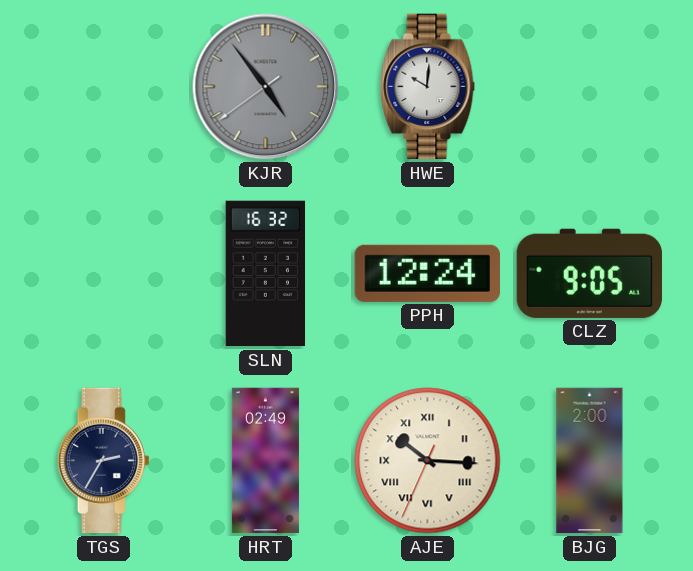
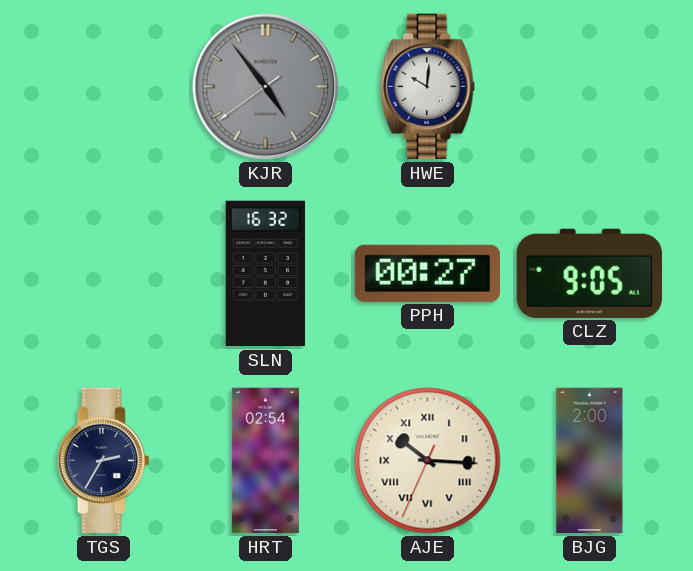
PPH: 12:24 -> 00:27 (427, 273)
HRT: 02:49 -> 02:54 (265, 461)
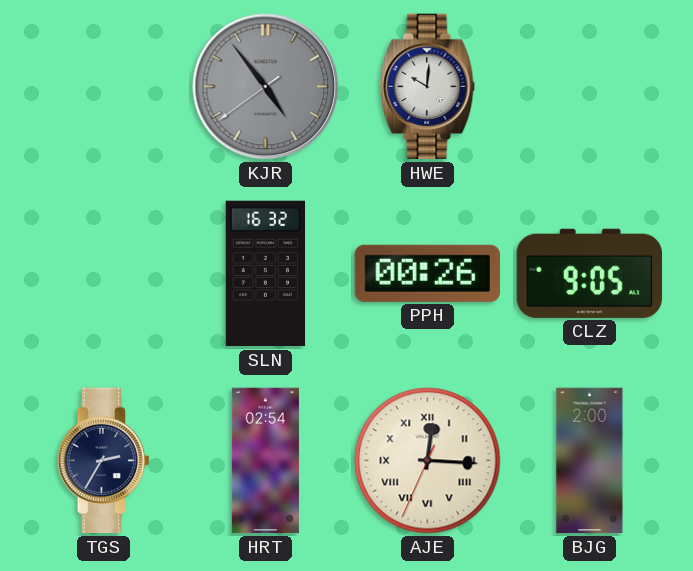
PPH: 00:27 -> 00:26 (427, 273)
AJE: 10:15 -> 12:15 (428, 461)
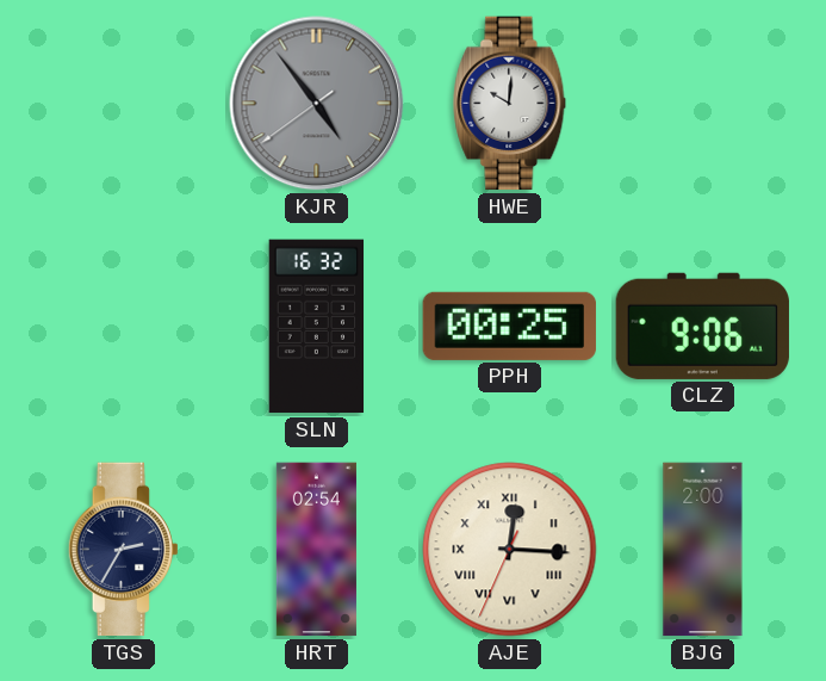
PPH: 00:26 -> 00:25 (509, 326)
CLZ: 9:05 -> 9:06 (702, 326)
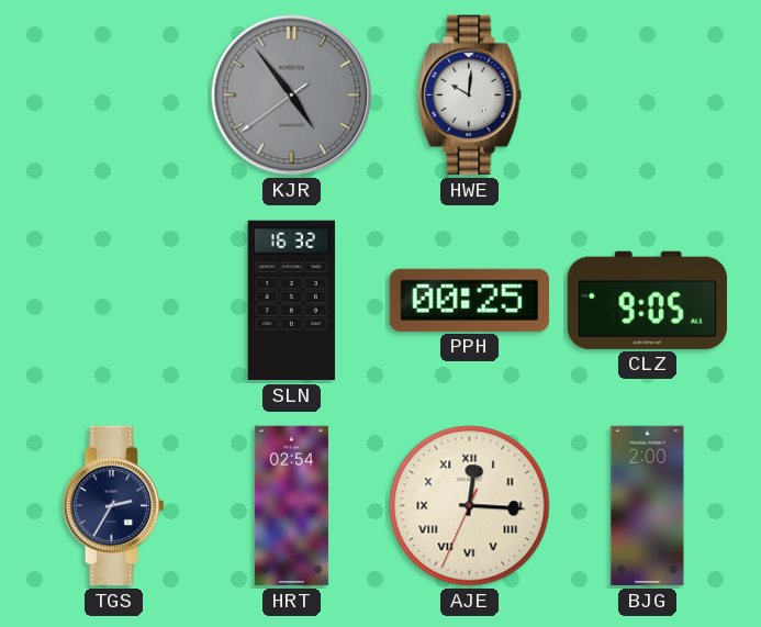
CLZ: 9:06 -> 9:05 (647, 300)
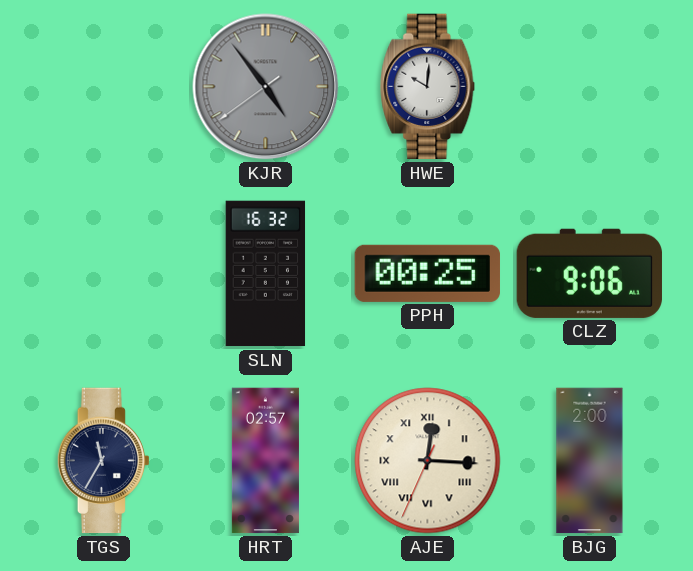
CLZ: 9:05 -> 9:06 (589, 273)
TGS: 2:35 -> 11:35 (103, 461)
HRT: 02:54 -> 02:57 (265, 461)
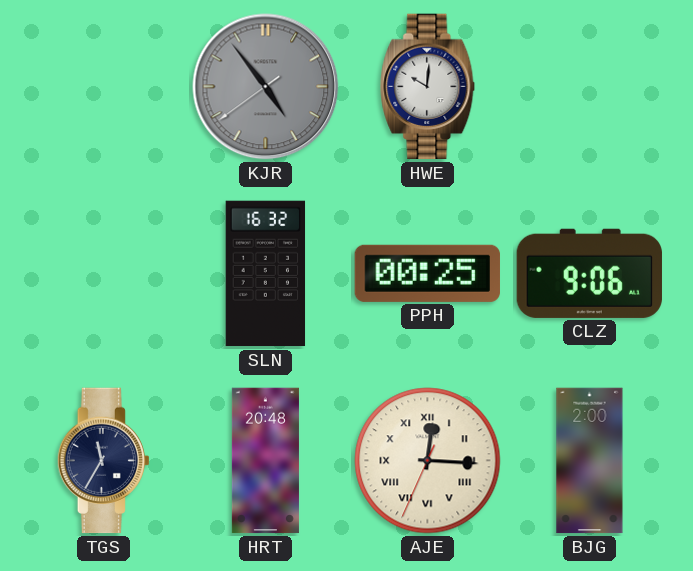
HRT: 02:57 -> 20:48 (265, 461)
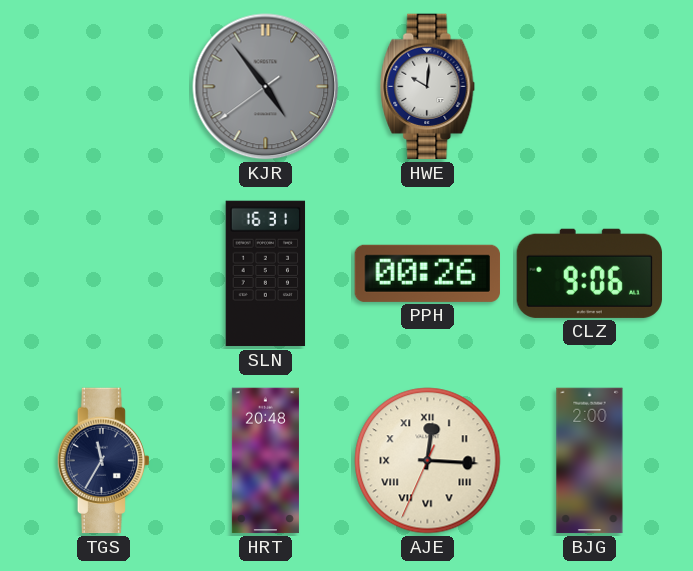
SLN: 16:32 -> 16:31 (266, 274)
PPH: 00:25 -> 00:26 (427, 273)
